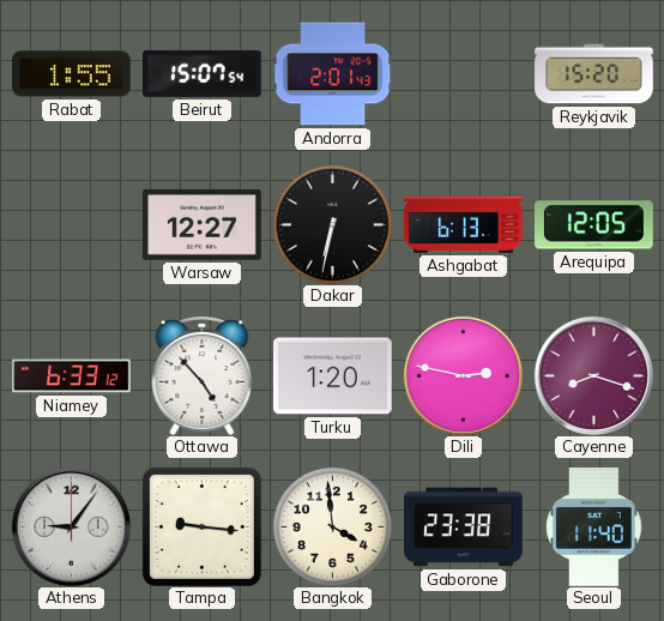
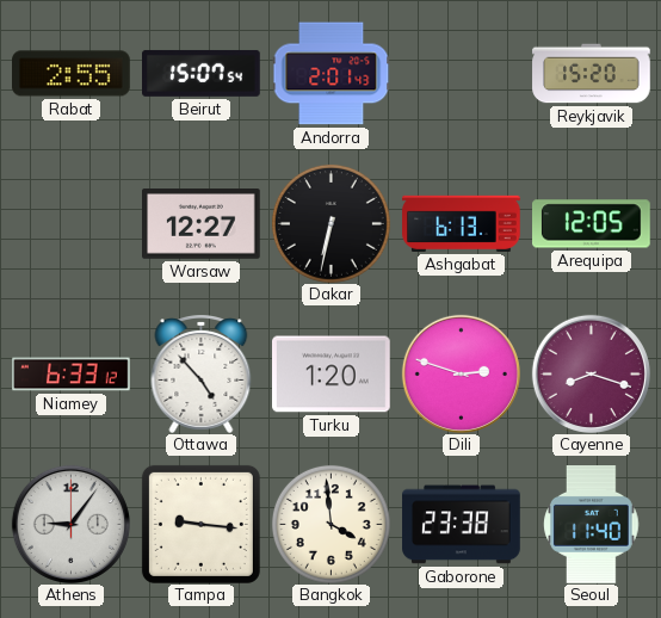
Rabat: 1:55 -> 2:55 (72, 74)
Dili: 2:47 -> 2:48 (461, 373)
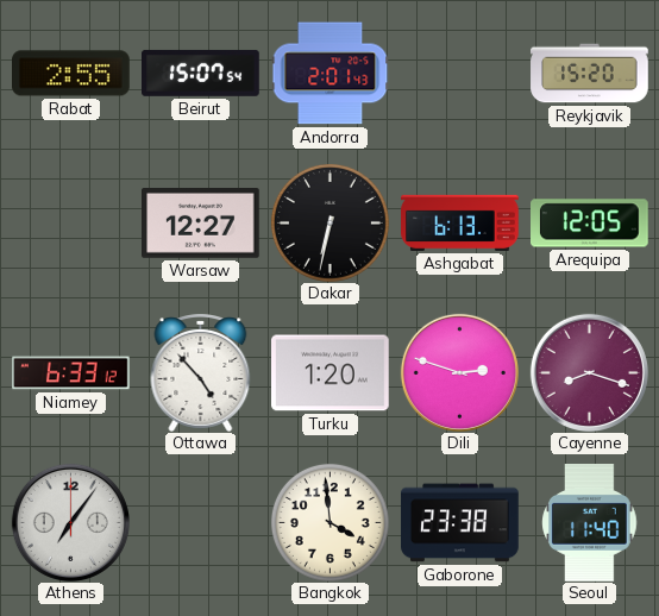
Athens: 9:06 -> 7:06 (70, 522)
Tampa: 9:16 -> none (200, 524)
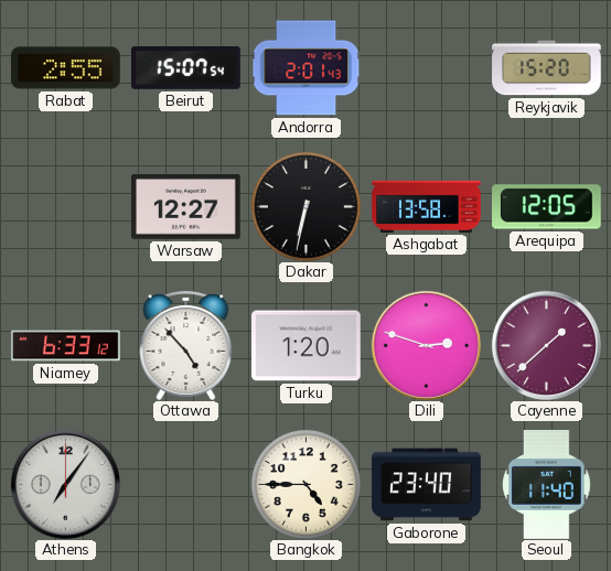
Ashgabat: 6:13 -> 13:58 (427, 206)
Cayenne: 8:18 -> 1:38 (546, 345)
Bangkok: 3:59 -> 4:45 (305, 484)
Gaborone: 23:38 -> 23:40 (427, 485)
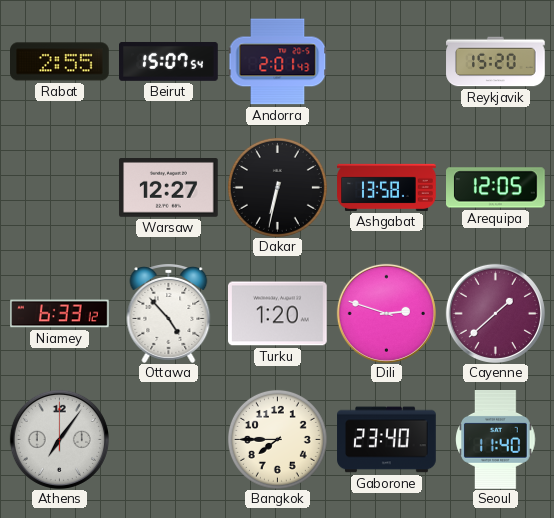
Bangkok: 4:45 -> 7:45 (277, 439)
